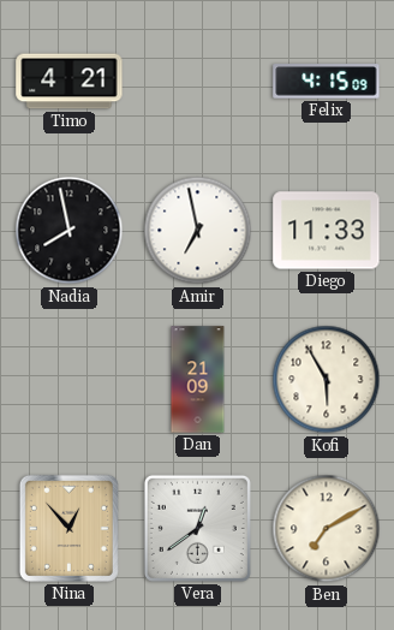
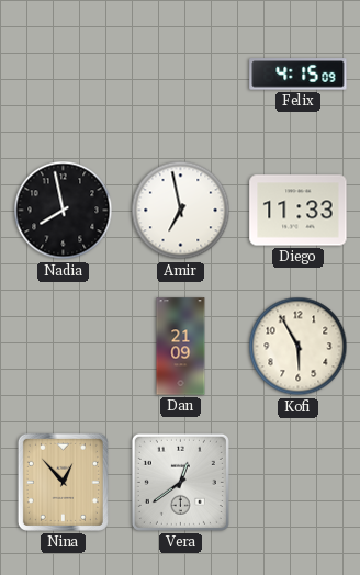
Timo: 4:21 -> none (70, 82)
Ben: 7:10 -> none (327, 529)
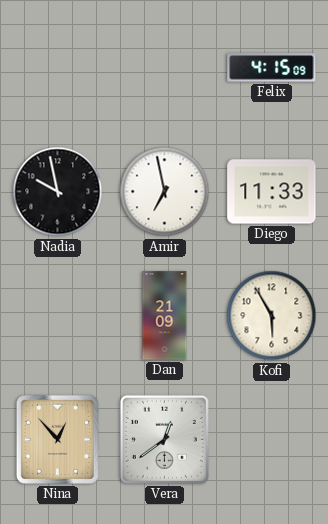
Nadia: 7:58 -> 9:58 (58, 192)
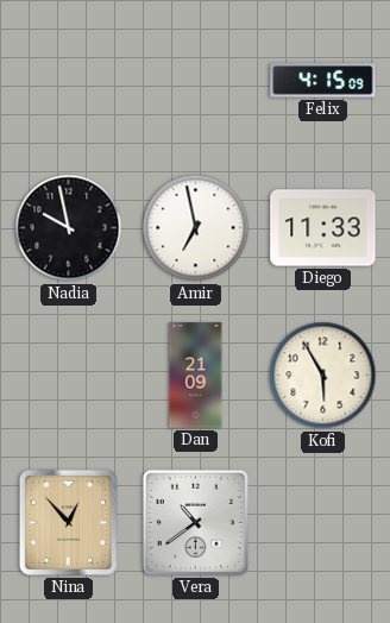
Vera: 12:39 -> 10:39 (195, 522)
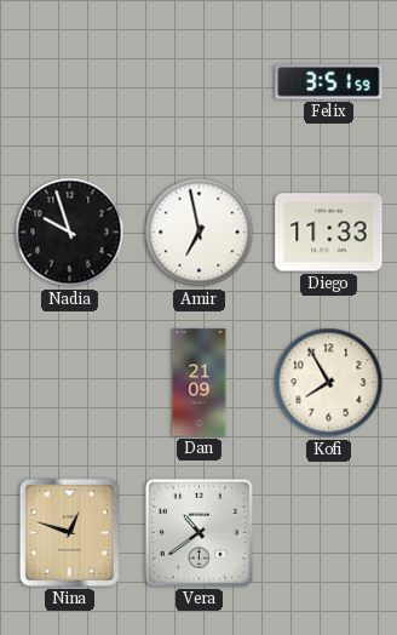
Felix: 4:15 -> 3:51 (329, 82)
Nadia: 9:58 -> 9:57 (70, 233)
Kofi: 5:55 -> 7:55 (329, 383)
Nina: 12:53 -> 12:48 (69, 532)
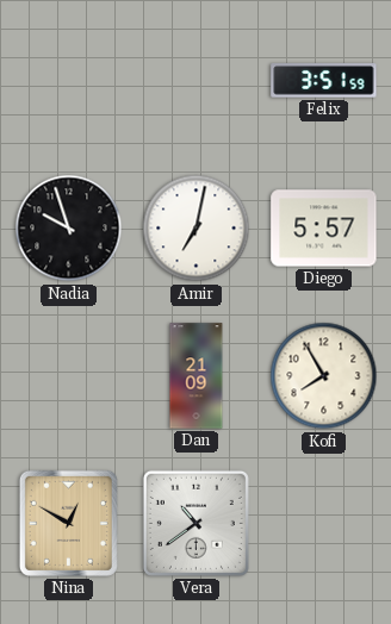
Amir: 6:58 -> 7:02 (197, 229)
Diego: 11:33 -> 5:57 (324, 229)
Nina: 12:48 -> 12:50 (68, 523)
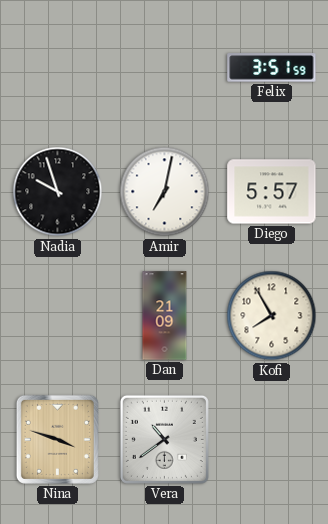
Nina: 12:50 -> 3:48 (57, 439)
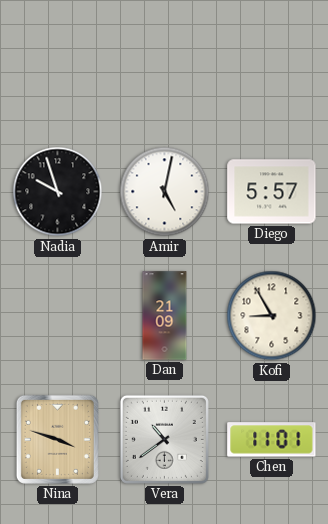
Felix: 3:51 -> none (272, 68)
Amir: 7:02 -> 5:02 (165, 192)
Kofi: 7:55 -> 8:55 (272, 316)
Chen: none -> 11:01 (272, 440)
